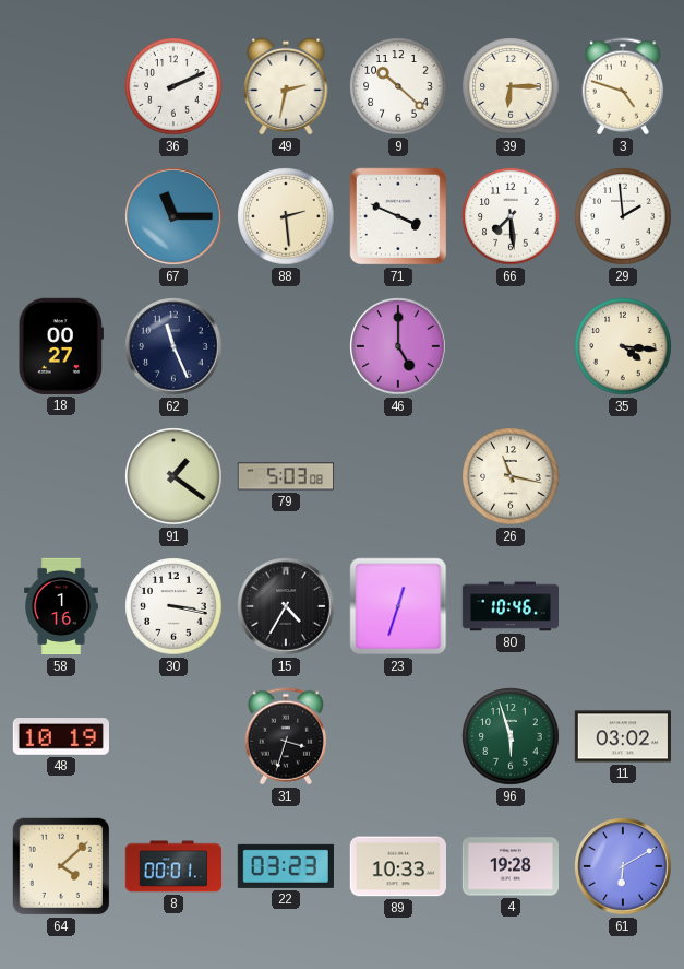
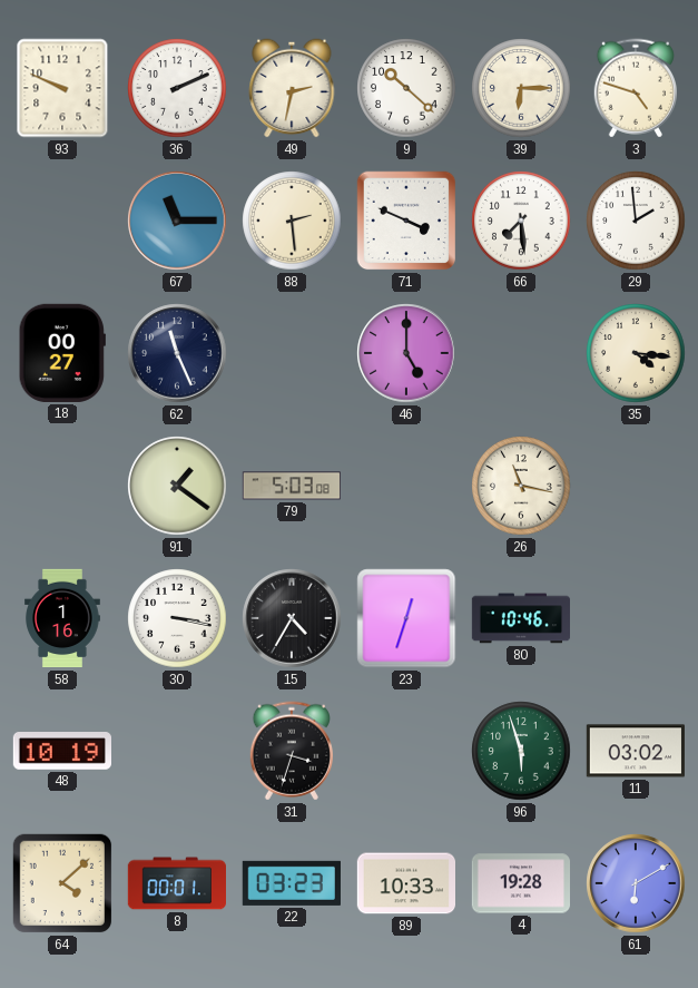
93: none -> 9:49 (62, 88)
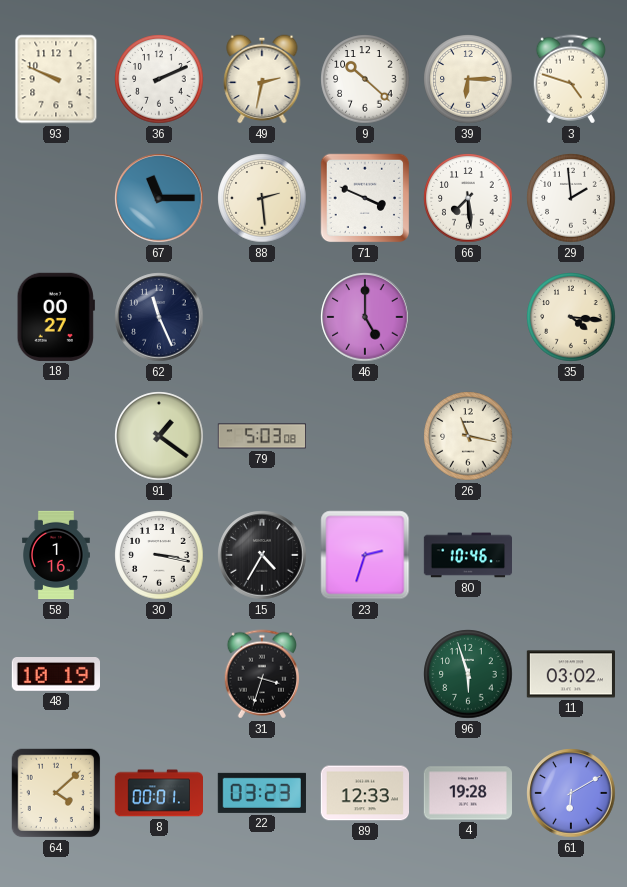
23: 12:33 -> 2:33 (365, 555)
89: 10:33 -> 12:33 (364, 793)
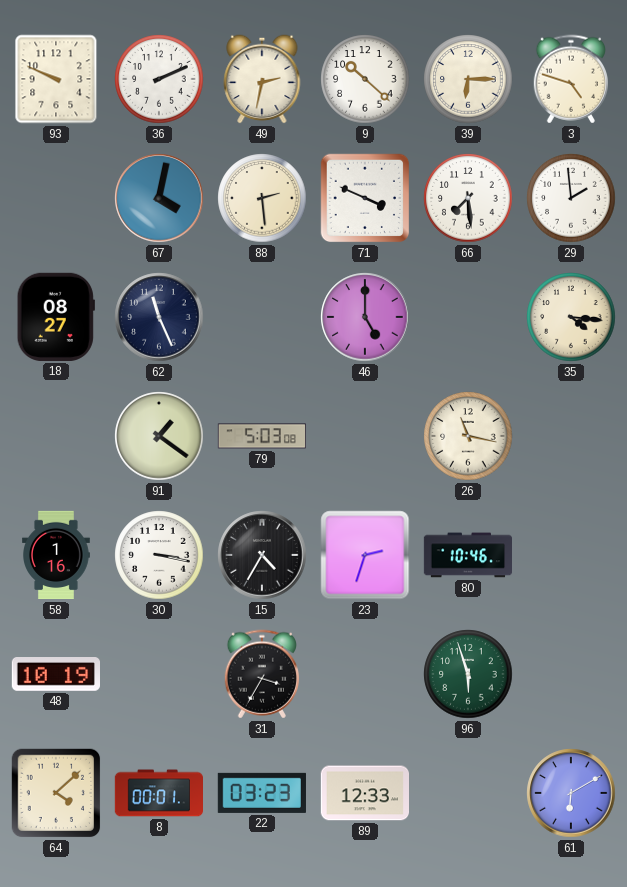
67: 11:15 -> 4:02 (159, 198)
18: 00:27 -> 08:27 (56, 317)
31: 3:33 -> 3:35 (261, 674)
11: 03:02 -> none (570, 674)
4: 19:28 -> none (467, 793)
